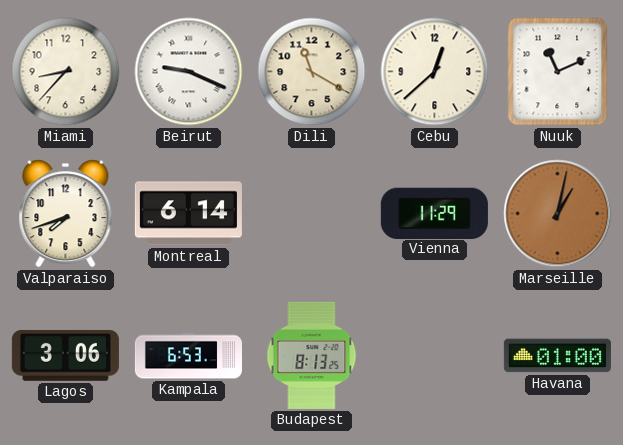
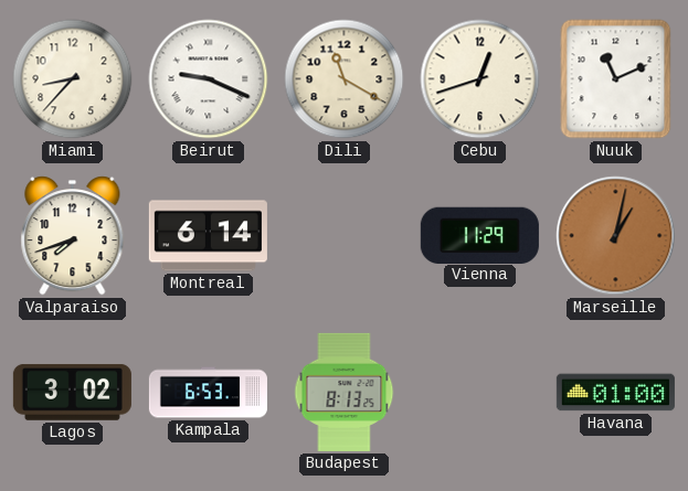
Cebu: 12:38 -> 12:42 (480, 79)
Lagos: 3:06 -> 3:02 (72, 392)
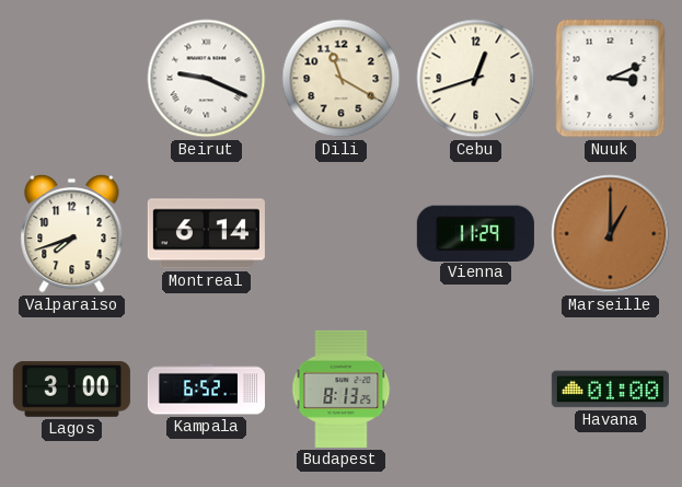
Miami: 8:37 -> none (73, 79)
Nuuk: 11:11 -> 3:11 (611, 79)
Marseille: 1:02 -> 1:00 (611, 234)
Lagos: 3:02 -> 3:00 (71, 389)
Kampala: 6:53 -> 6:52 (206, 390)
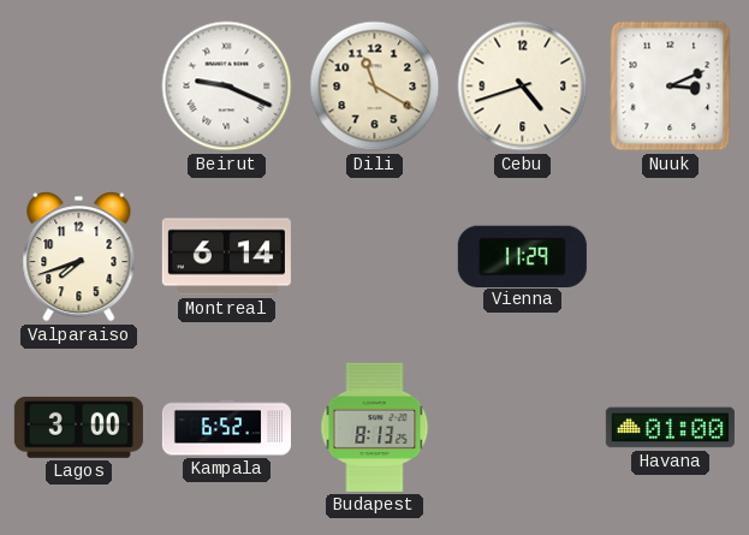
Cebu: 12:42 -> 4:42 (523, 87)
Marseille: 1:00 -> none (611, 234)
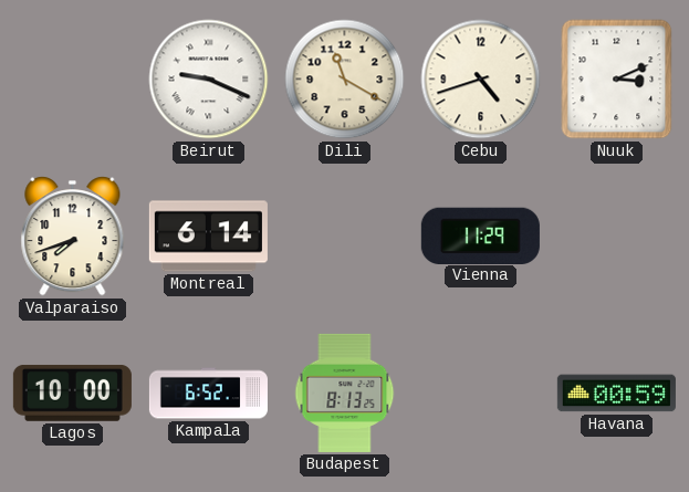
Lagos: 3:00 -> 10:00 (72, 392)
Havana: 01:00 -> 00:59 (616, 394)
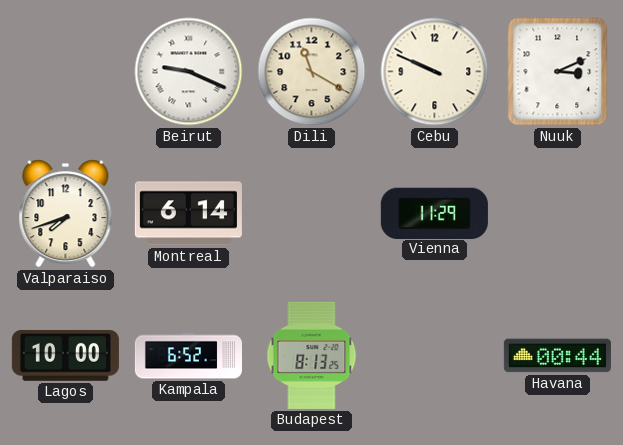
Cebu: 4:42 -> 9:49 (435, 72)
Havana: 00:59 -> 00:44 (557, 356)
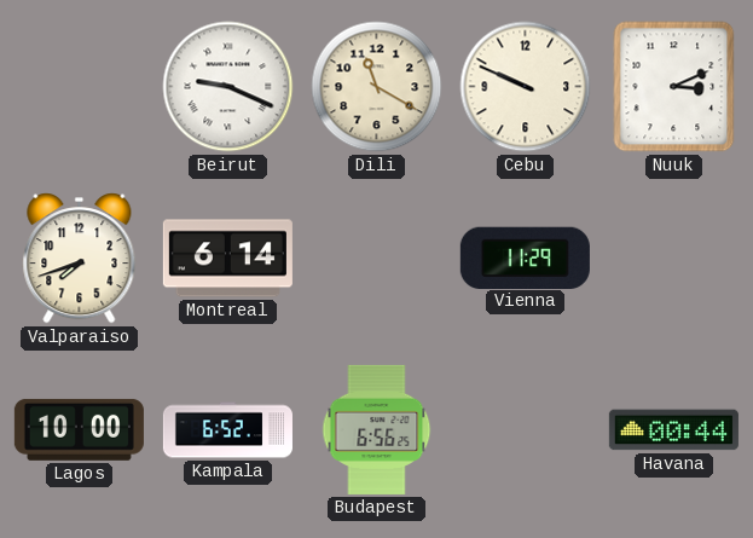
Budapest: 8:13 -> 6:56 (377, 429)
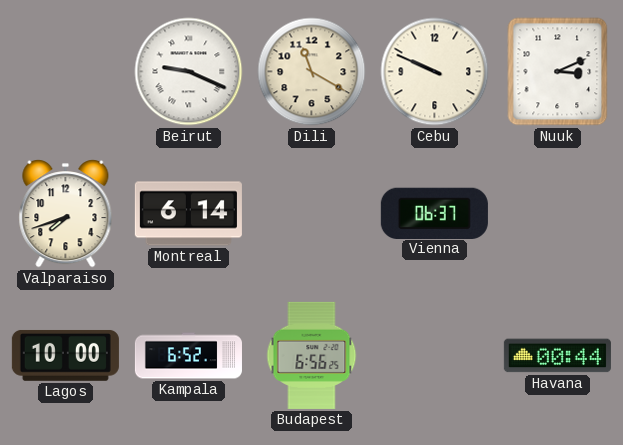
Vienna: 11:29 -> 06:37 (434, 213)
